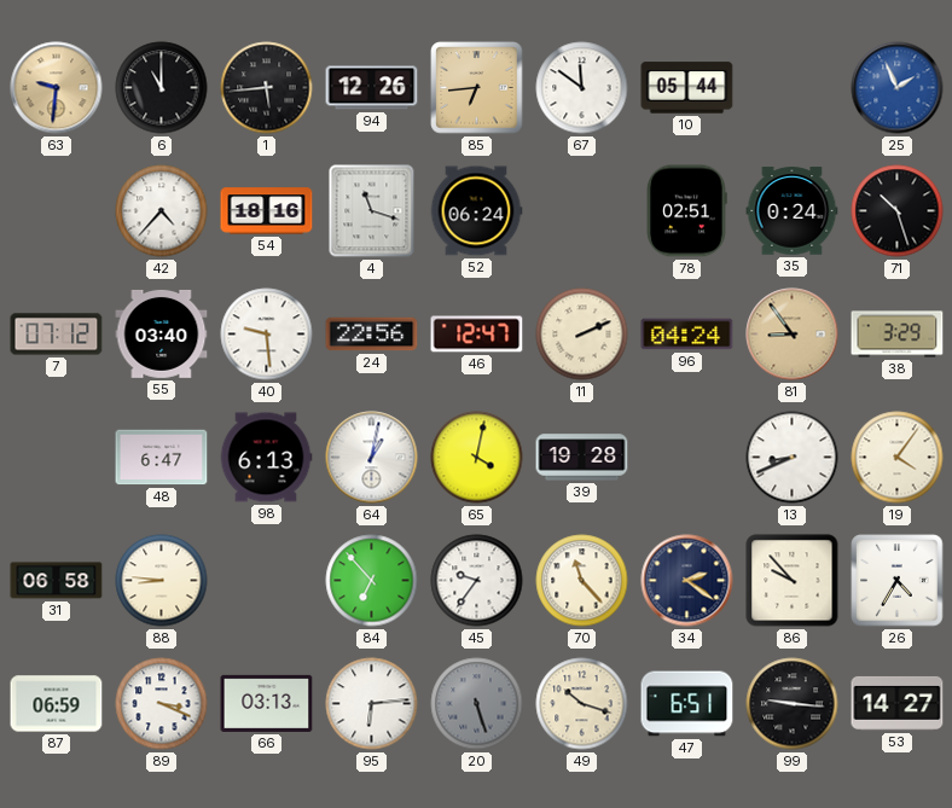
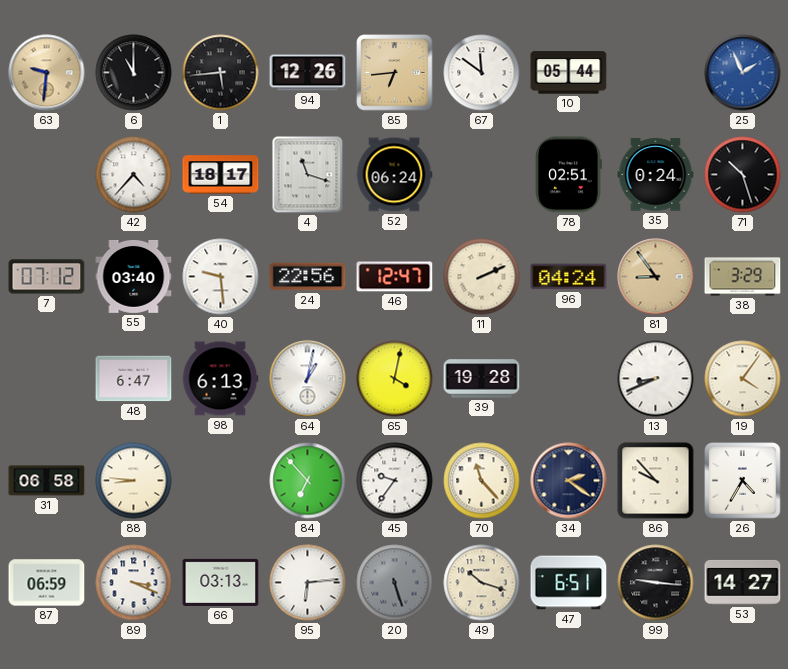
54: 18:16 -> 18:17 (221, 175)
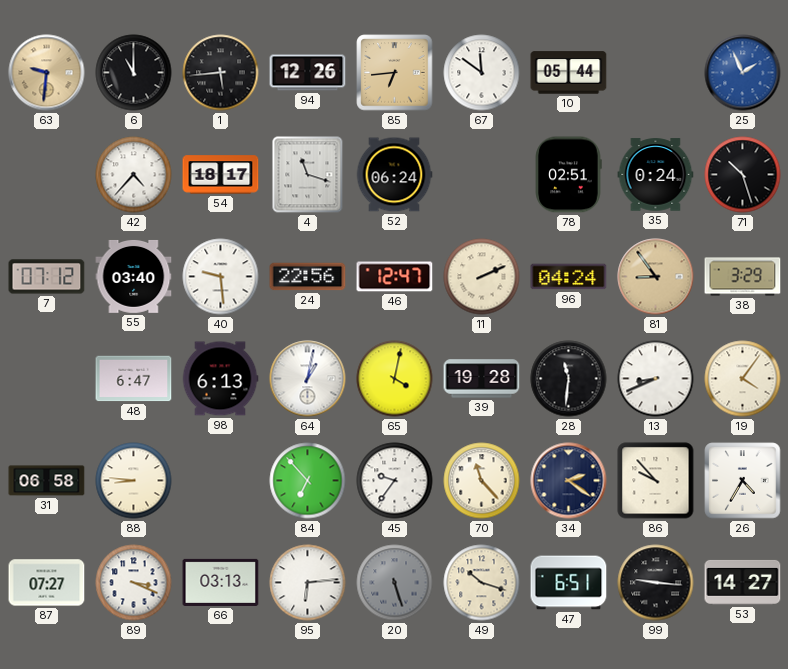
28: none -> 11:31 (569, 379)
87: 06:59 -> 07:27 (47, 583)
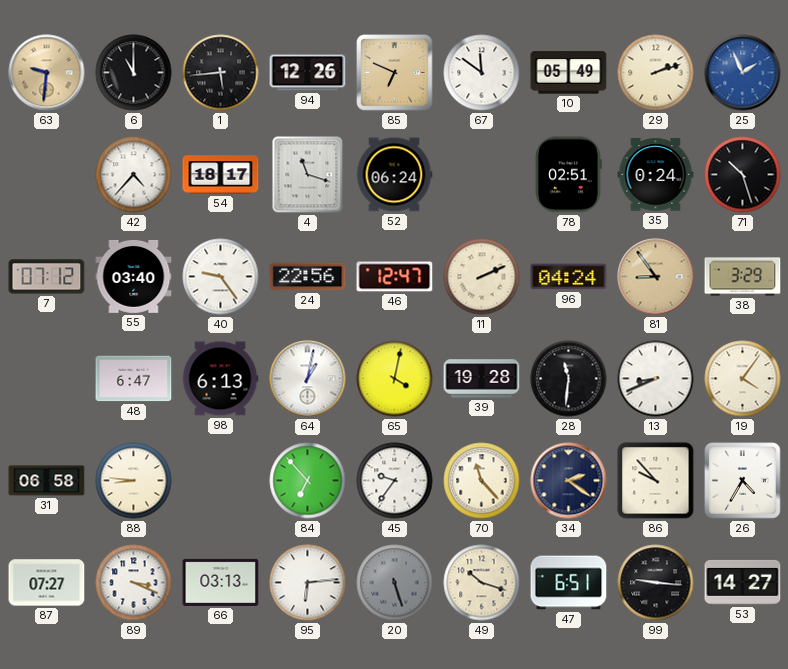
85: 6:44 -> 6:49 (395, 73)
10: 05:44 -> 05:49 (569, 73)
29: none -> 2:12 (656, 73)
40: 9:29 -> 9:24 (221, 277)
